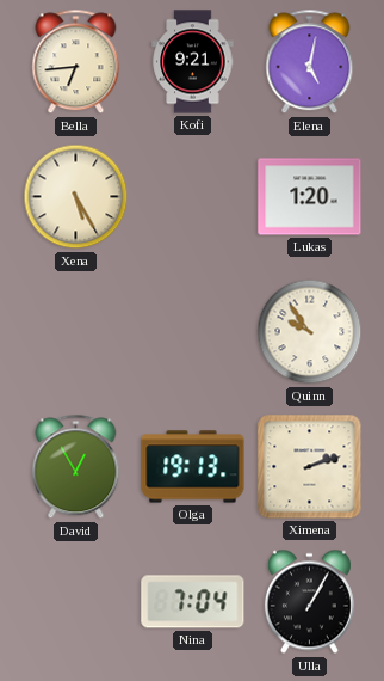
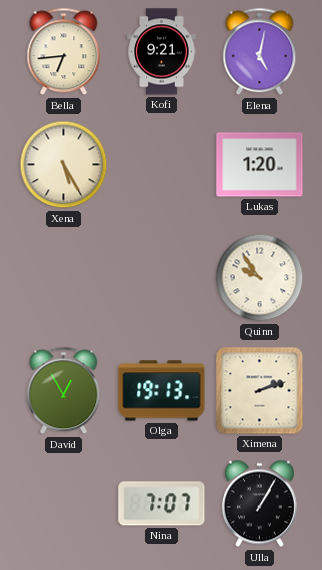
Nina: 7:04 -> 7:07 (162, 504)
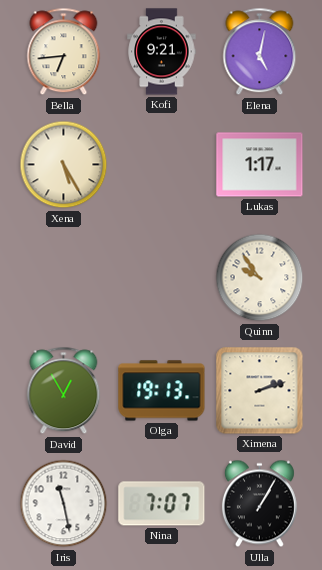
Lukas: 1:20 -> 1:17 (260, 165)
Iris: none -> 11:28 (64, 504)
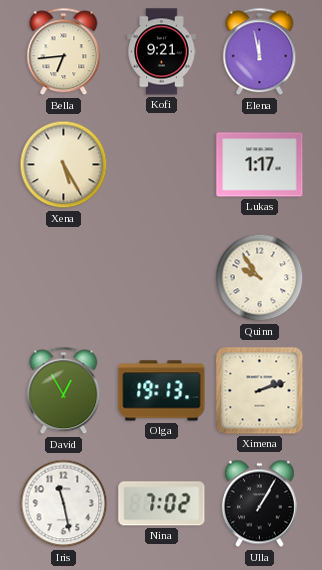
Elena: 5:02 -> 11:58 (260, 52)
Nina: 7:07 -> 7:02 (162, 504)
